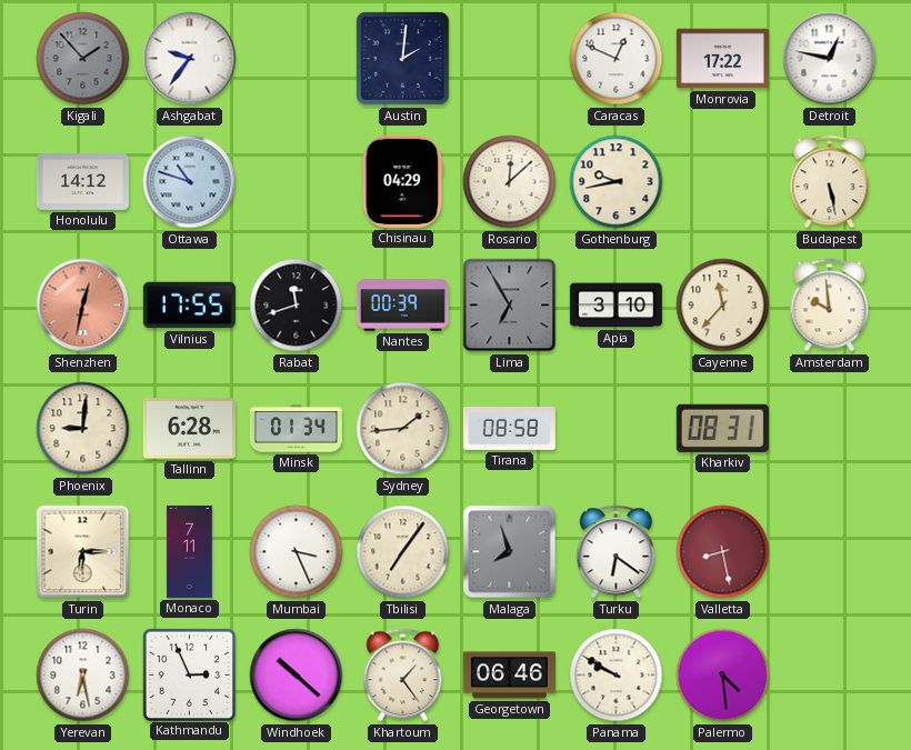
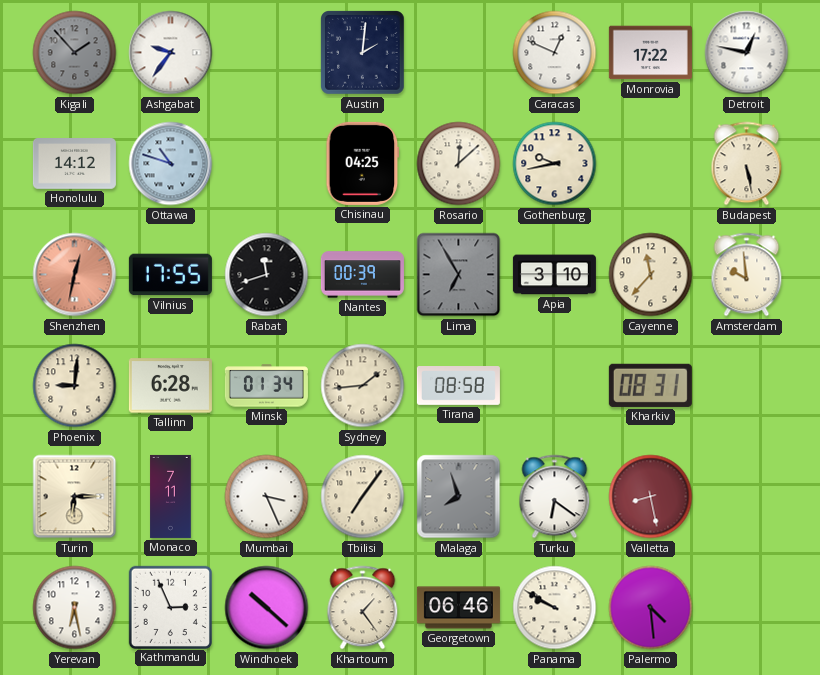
Chisinau: 04:29 -> 04:25 (363, 163)
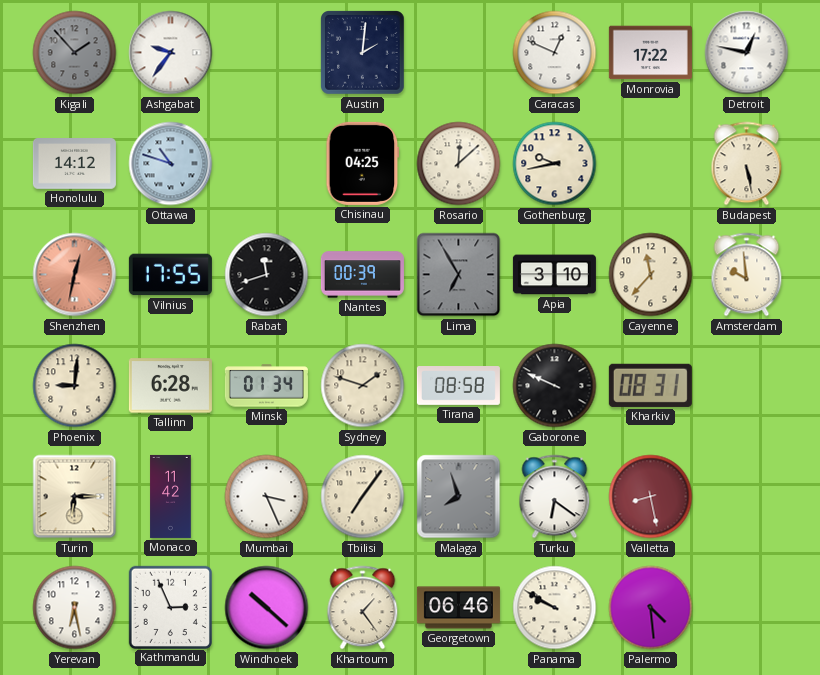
Sydney: 1:44 -> 1:48 (363, 386)
Gaborone: none -> 9:49 (555, 386)
Monaco: 7:11 -> 11:42 (171, 496)
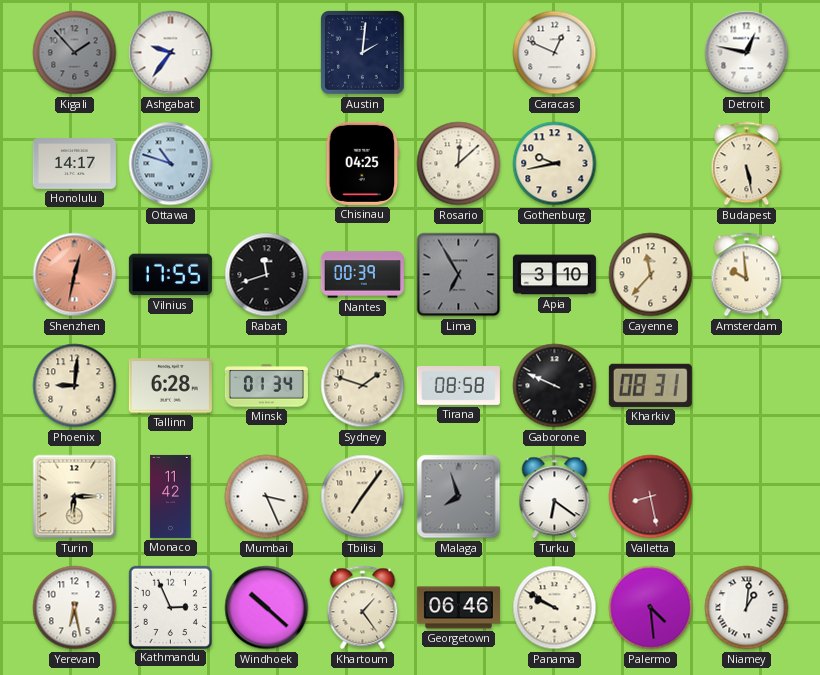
Monrovia: 17:22 -> none (650, 53)
Honolulu: 14:12 -> 14:17 (74, 164)
Niamey: none -> 1:01 (747, 608)
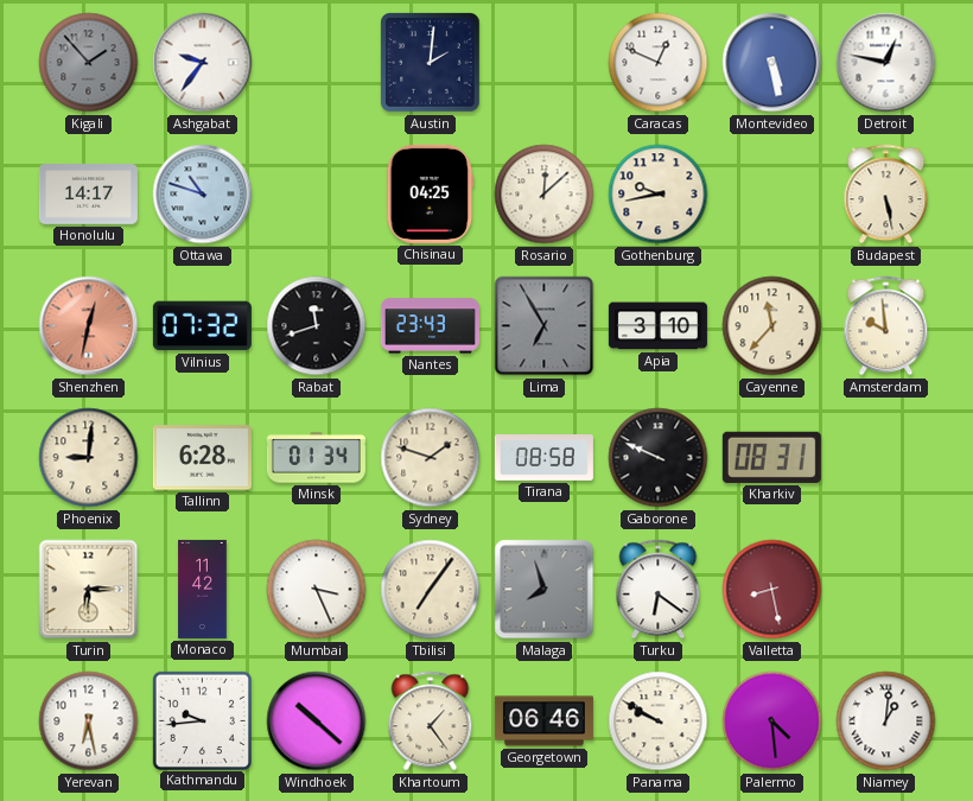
Montevideo: none -> 5:28 (772, 63)
Vilnius: 17:55 -> 07:32 (202, 326)
Nantes: 00:39 -> 23:43 (430, 326)
Kathmandu: 2:56 -> 9:44 (202, 720)
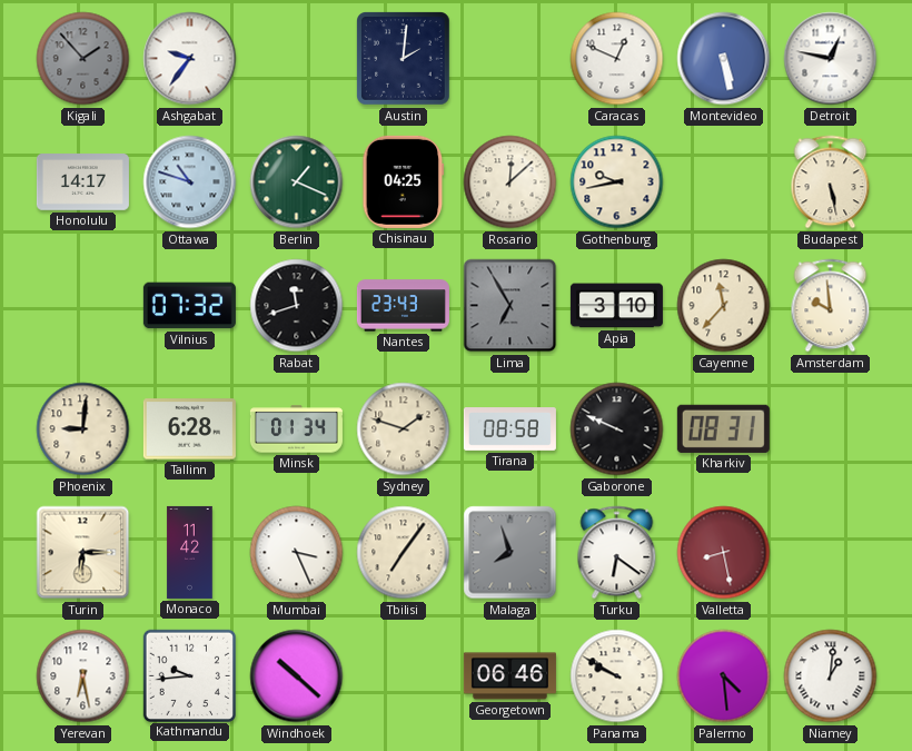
Berlin: none -> 1:19 (297, 182)
Shenzhen: 12:32 -> none (89, 326)
Khartoum: 1:24 -> none (431, 721)
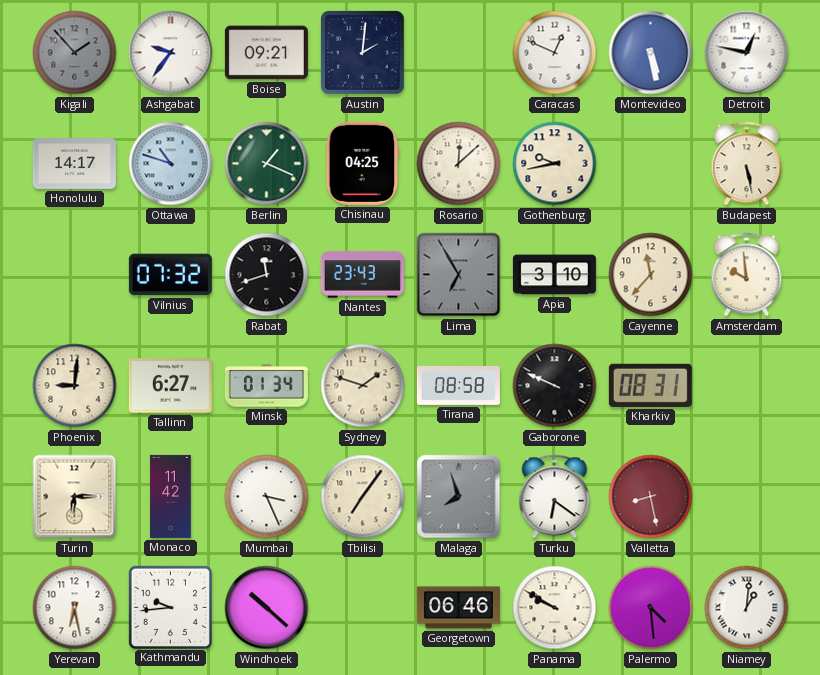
Boise: none -> 09:21 (266, 53)
Tallinn: 6:28 -> 6:27 (170, 386)
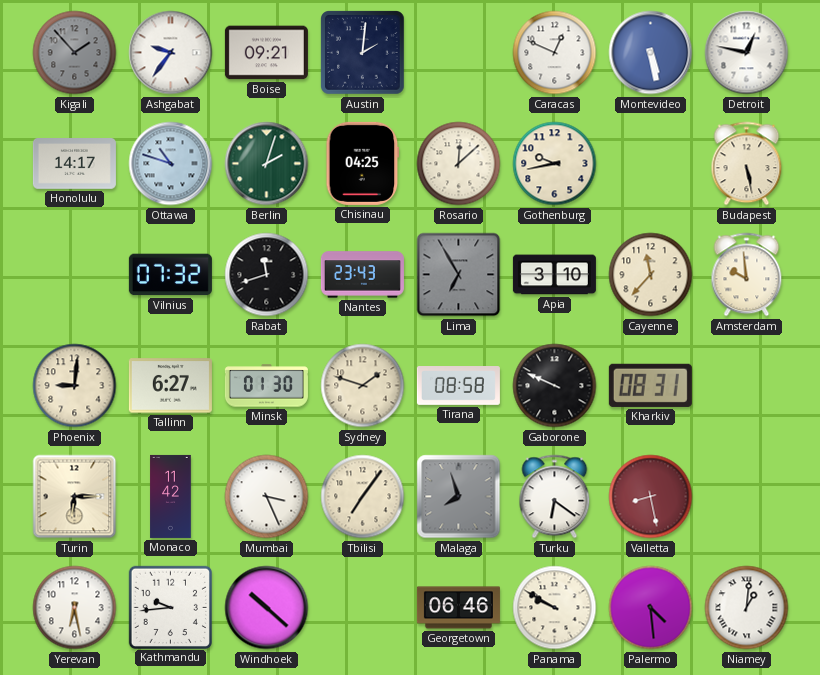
Berlin: 1:19 -> 2:03 (267, 164)
Minsk: 01:34 -> 01:30 (266, 386)
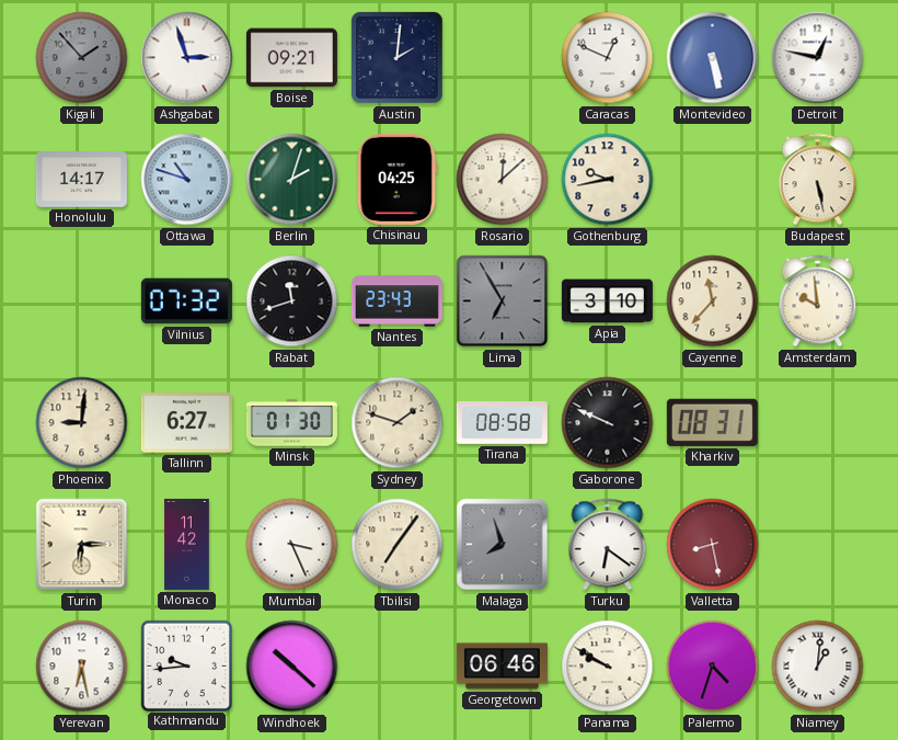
Ashgabat: 9:36 -> 2:57 (187, 58)
Palermo: 4:29 -> 4:33 (713, 667)
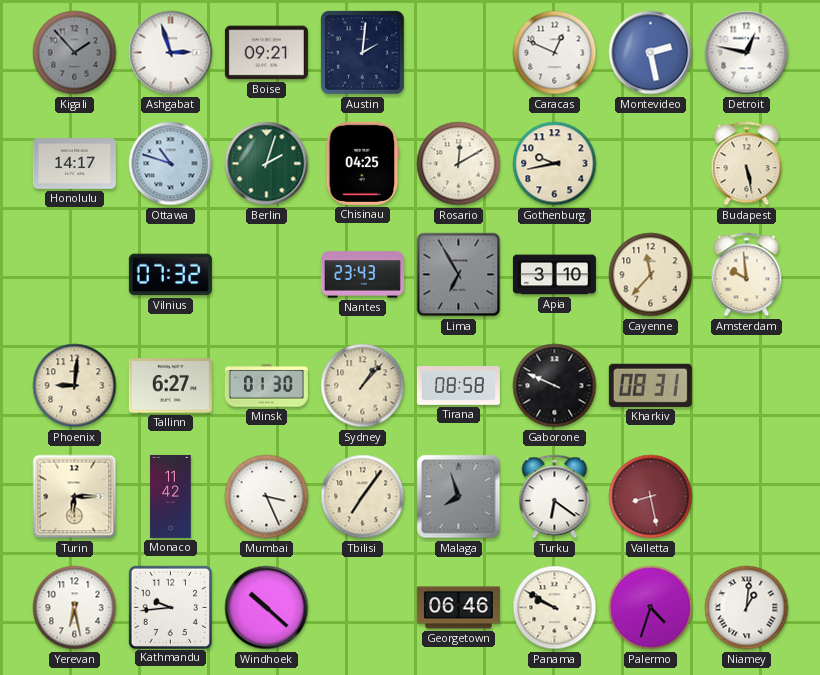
Montevideo: 5:28 -> 2:28 (651, 53)
Rosario: 12:08 -> 12:10 (459, 164)
Rabat: 11:42 -> none (292, 301)
Sydney: 1:48 -> 1:07 (363, 386)
